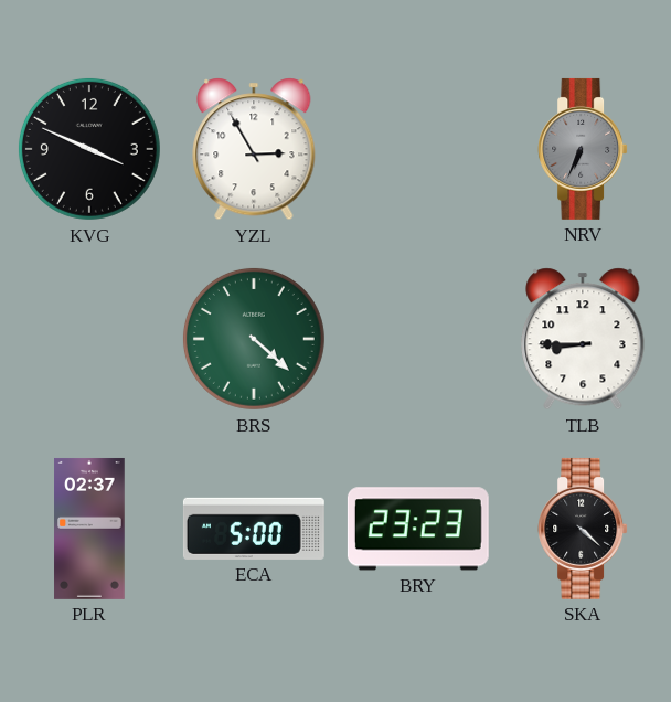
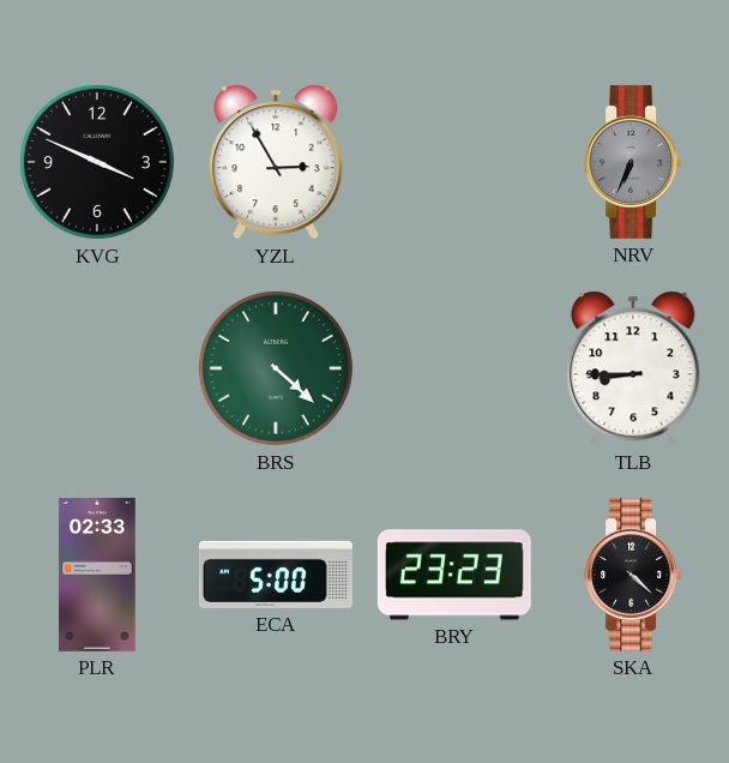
PLR: 02:37 -> 02:33 (97, 575)
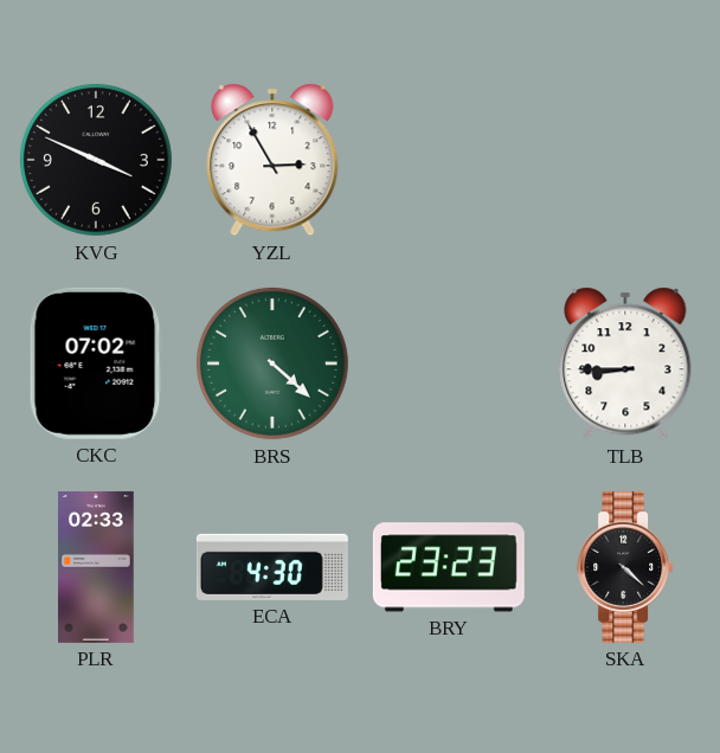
NRV: 6:34 -> none (633, 162)
CKC: none -> 07:02 (96, 363)
ECA: 5:00 -> 4:30 (272, 567)
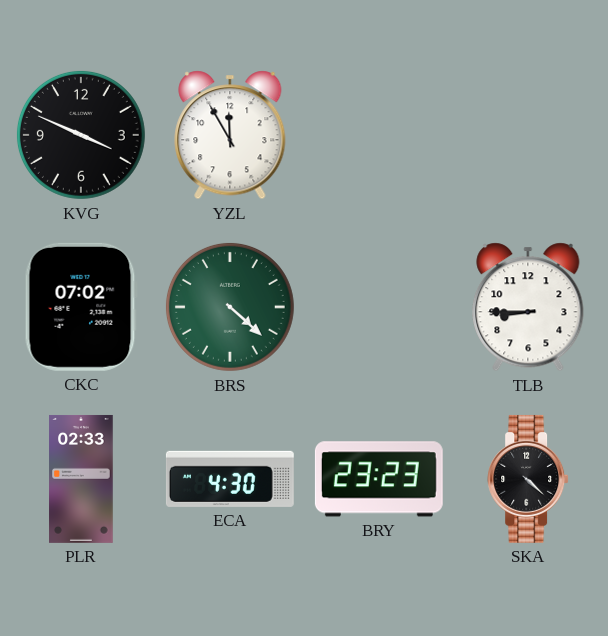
YZL: 2:55 -> 11:55 (230, 135)
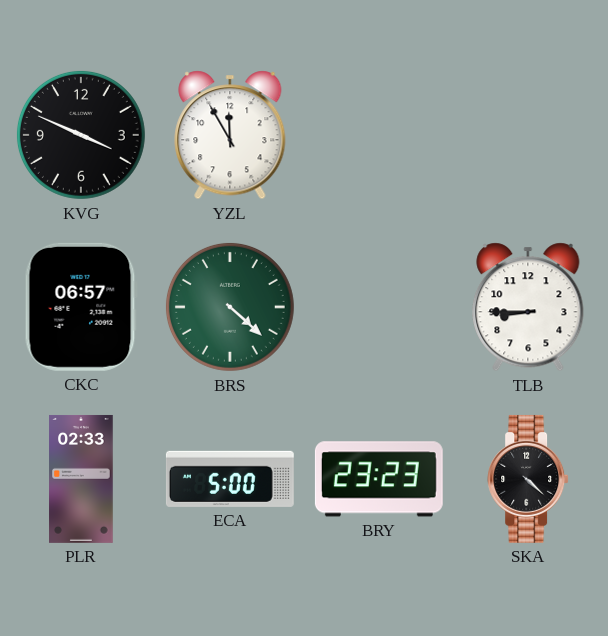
CKC: 07:02 -> 06:57 (81, 307)
ECA: 4:30 -> 5:00 (230, 479)
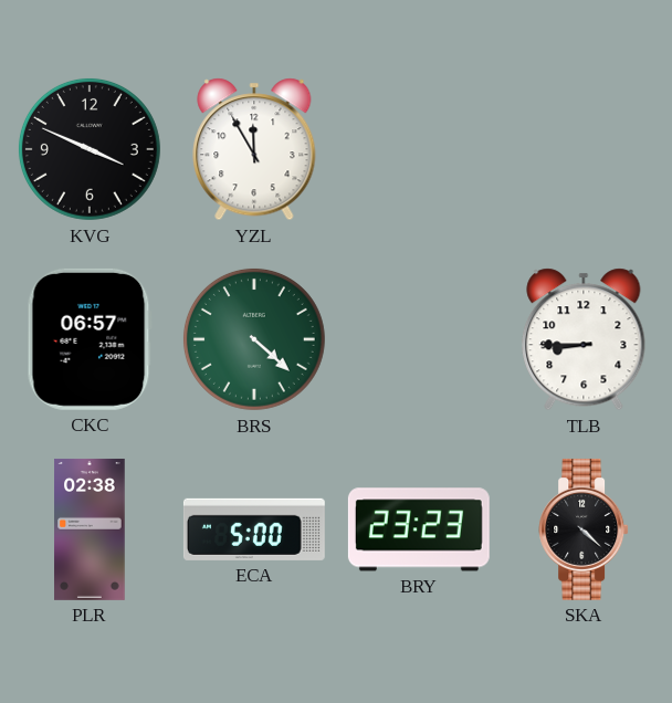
PLR: 02:33 -> 02:38 (90, 529)
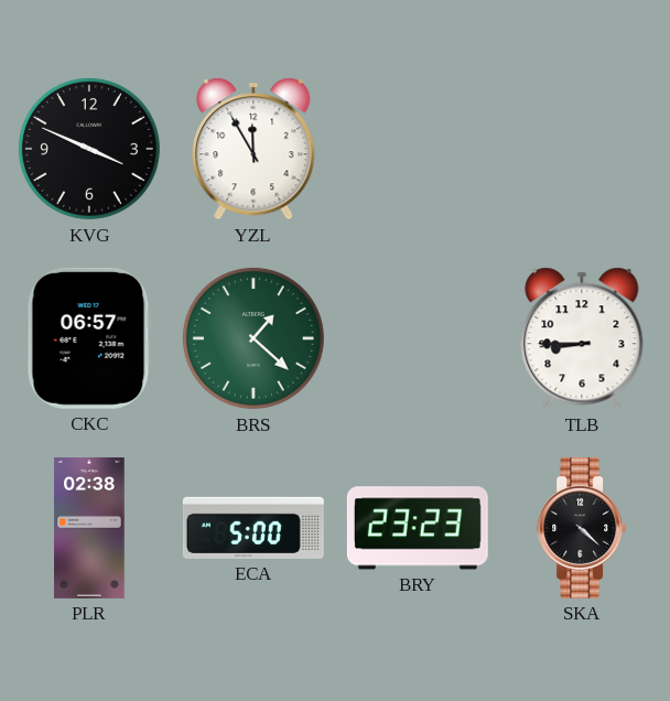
BRS: 4:22 -> 1:22 (253, 338)
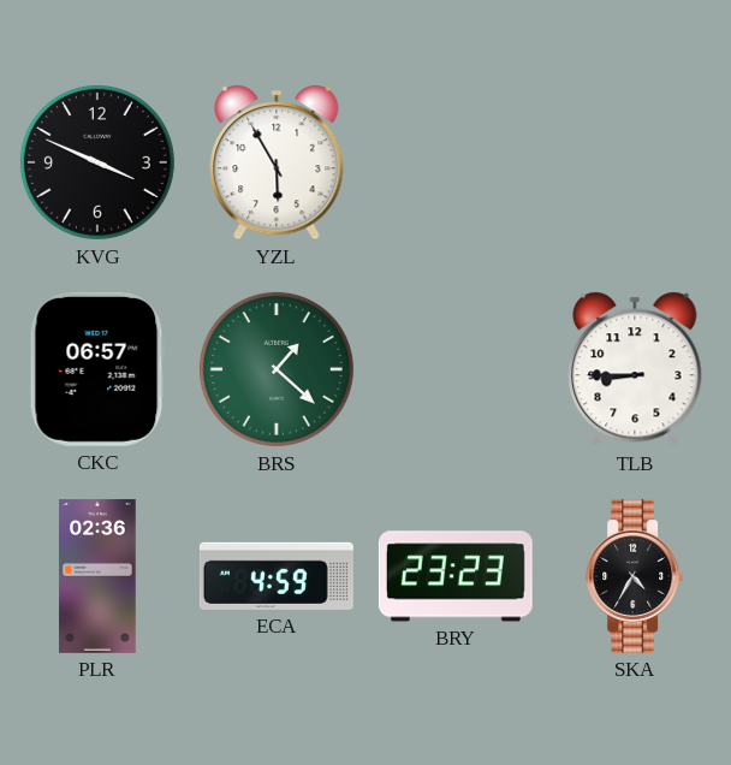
YZL: 11:55 -> 5:55 (277, 162)
PLR: 02:38 -> 02:36 (97, 576)
ECA: 5:00 -> 4:59 (277, 576)
SKA: 4:22 -> 4:35 (635, 576)
